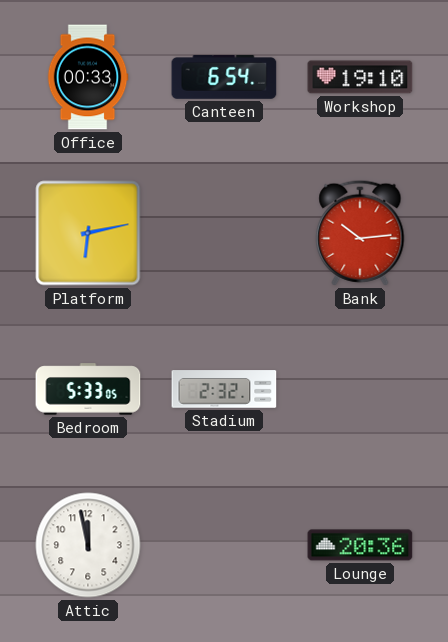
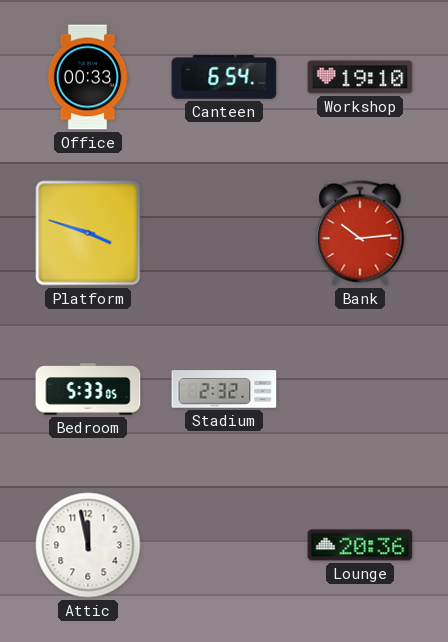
Platform: 6:13 -> 3:48 (88, 233)
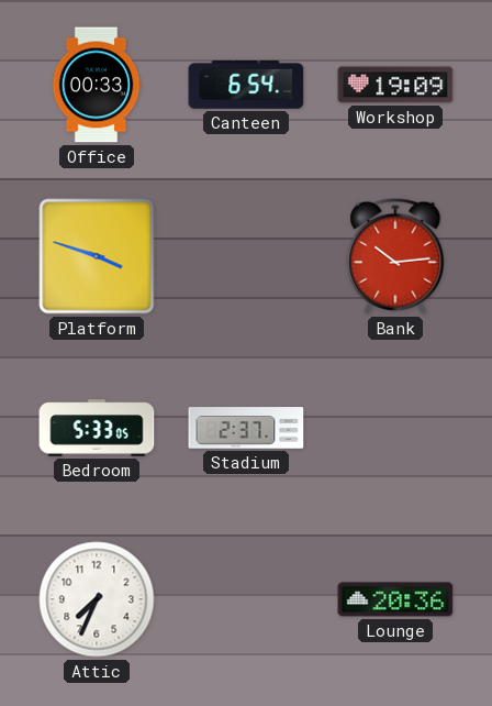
Workshop: 19:10 -> 19:09 (395, 85)
Stadium: 2:32 -> 2:37 (246, 428)
Attic: 11:58 -> 7:34 (97, 599)
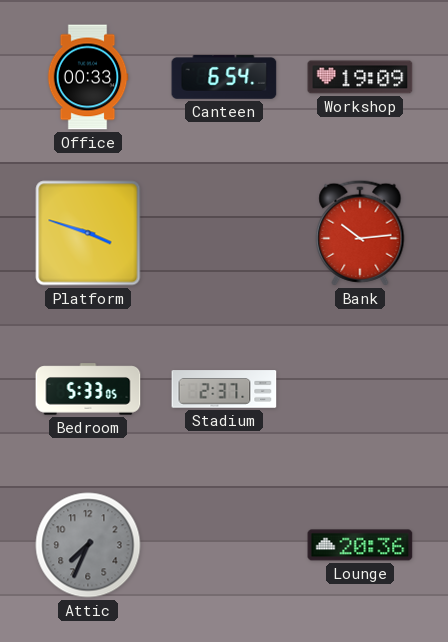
Attic dial: white -> grey (88, 545)
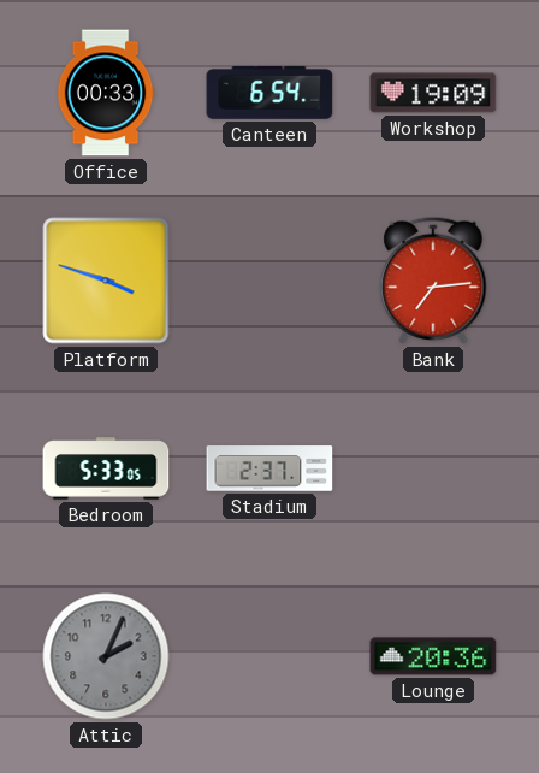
Bank: 10:14 -> 7:14 (433, 281)
Attic: 7:34 -> 2:04 (106, 656)
